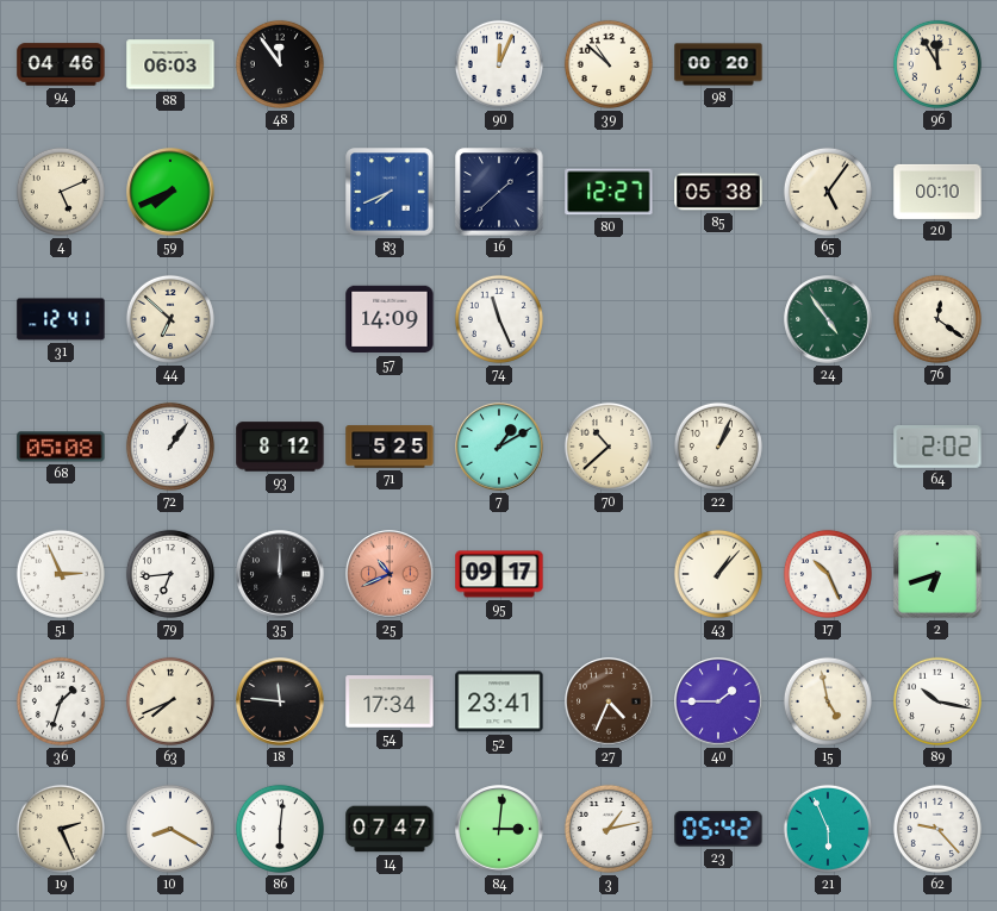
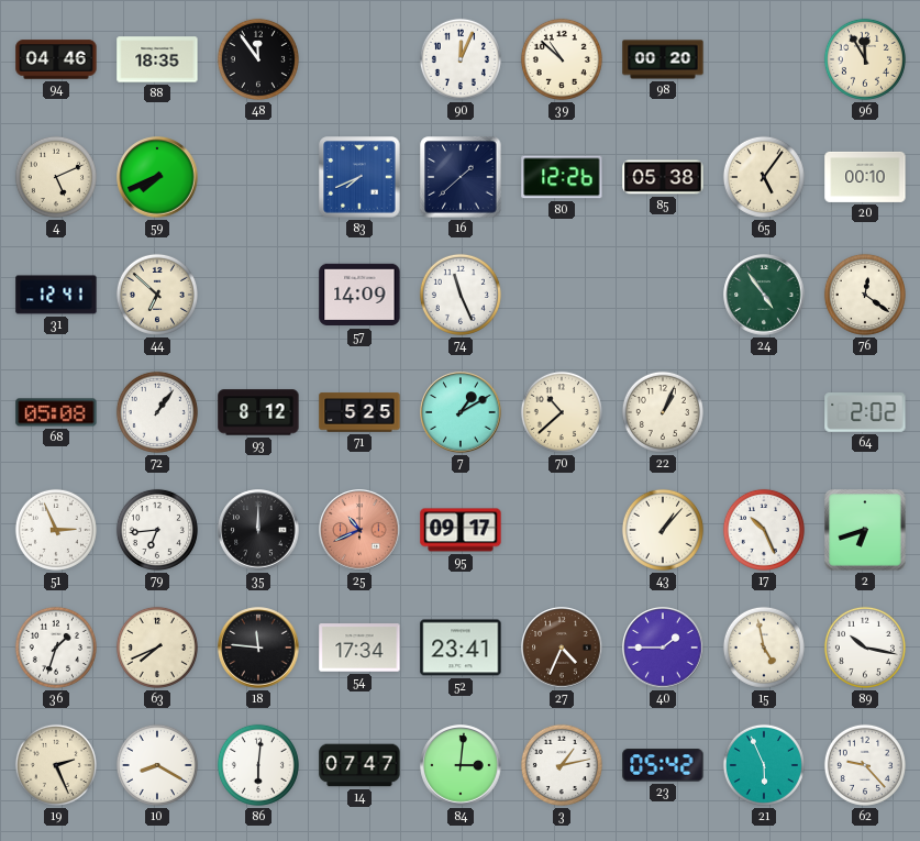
88: 06:03 -> 18:35 (157, 59)
80: 12:27 -> 12:26 (562, 177)
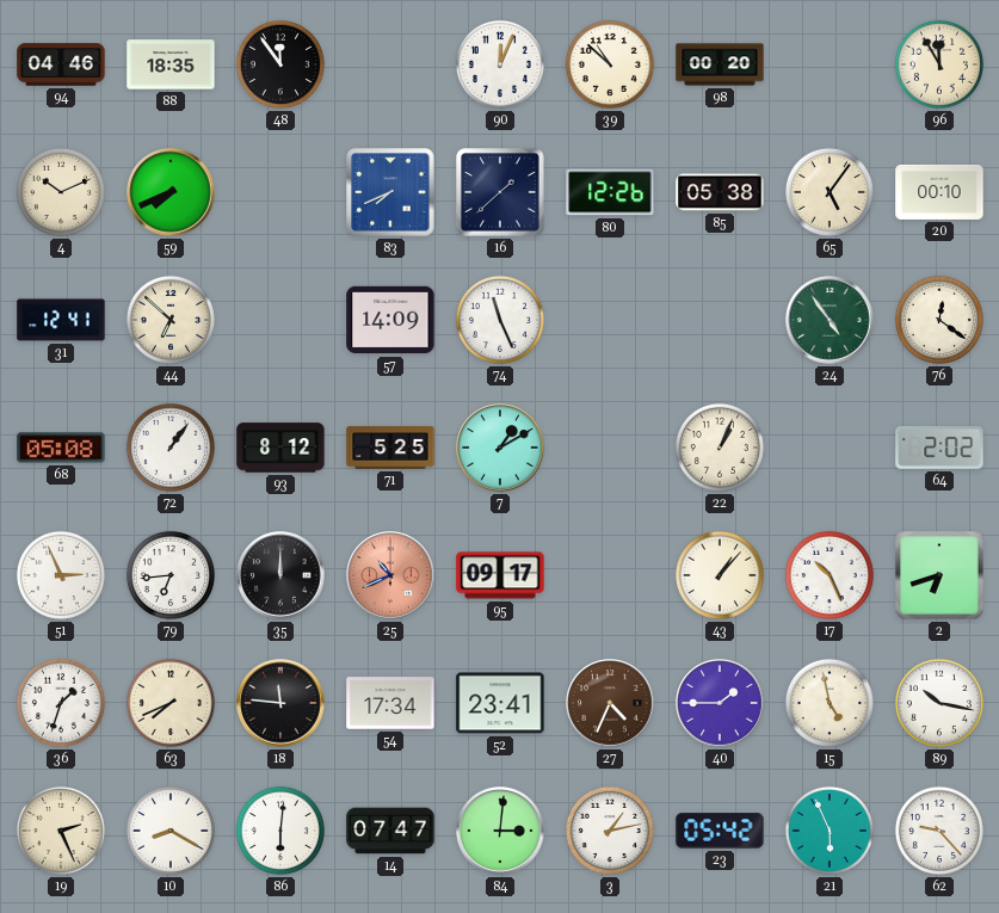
4: 5:11 -> 10:11 (61, 192)
70: 10:38 -> none (562, 412)
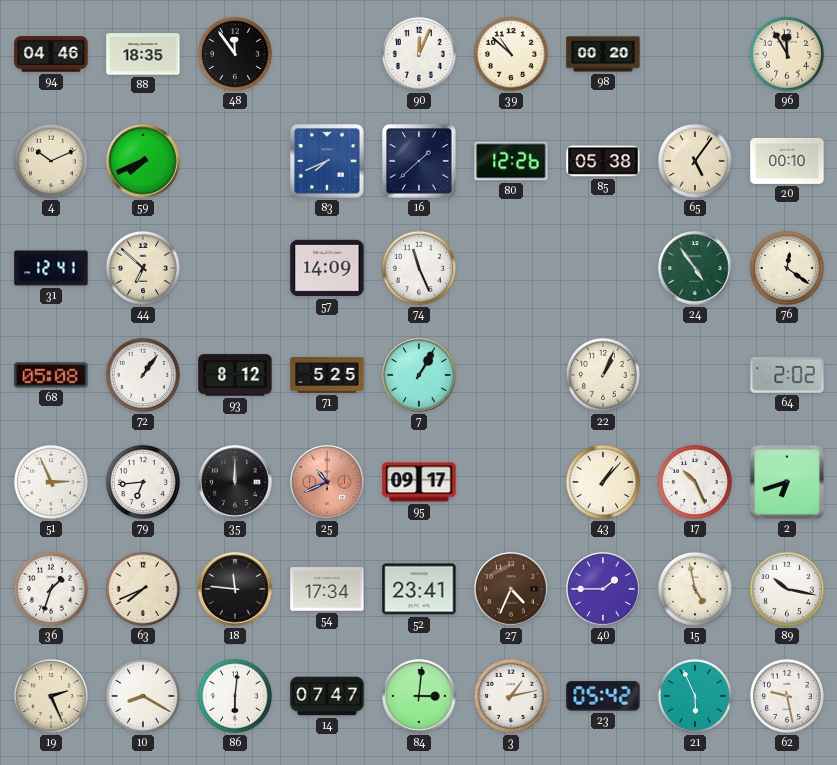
7: 1:10 -> 1:05 (419, 375)
62: 9:23 -> 9:28 (787, 696)
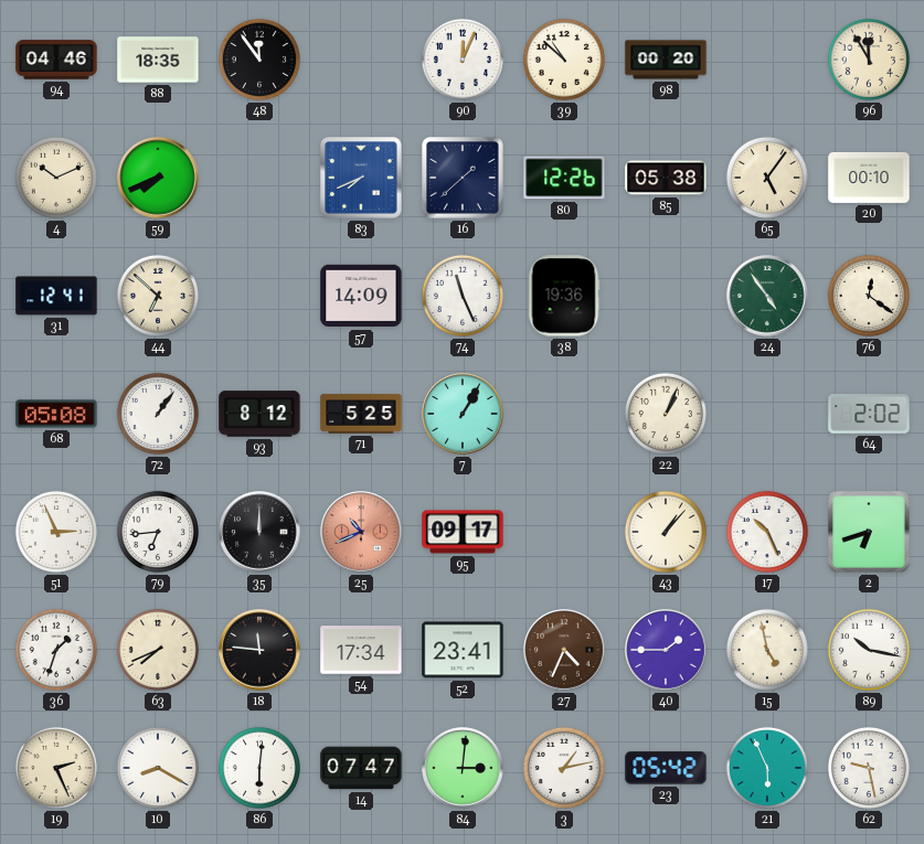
38: none -> 19:36 (564, 296)
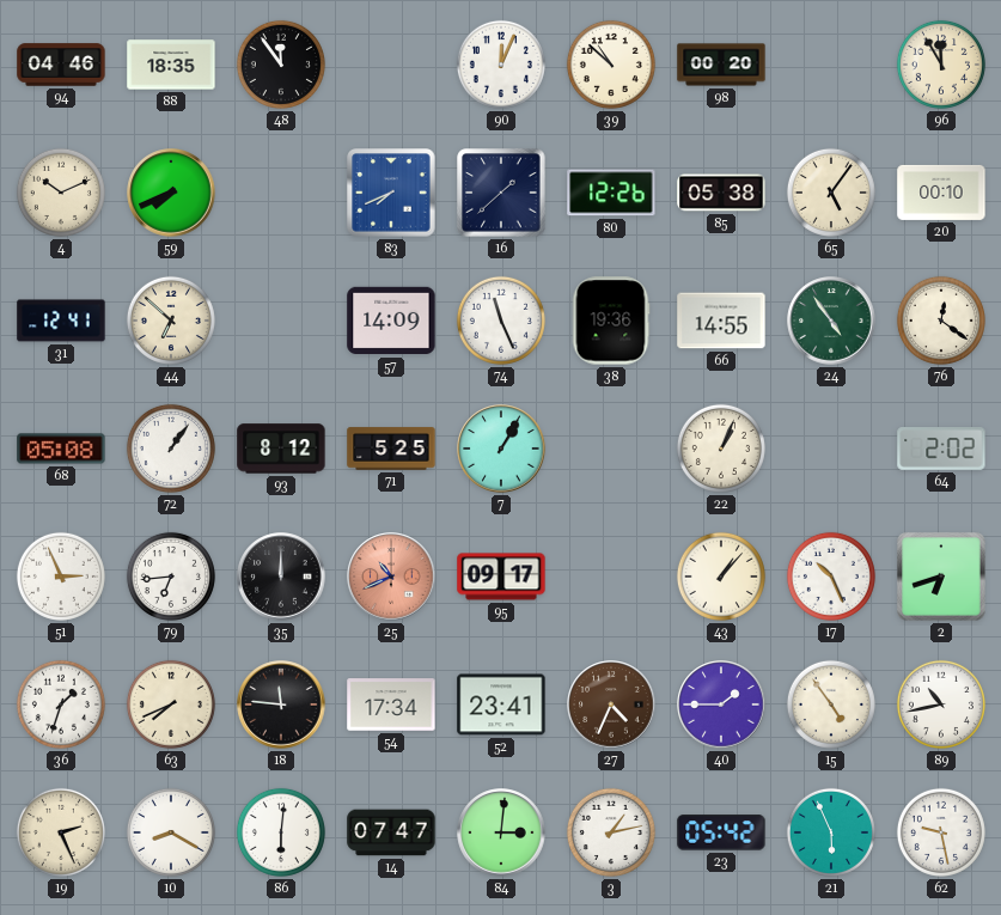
66: none -> 14:55 (721, 321)
15: 4:58 -> 4:54 (831, 704)
89: 10:17 -> 10:43 (941, 704)
